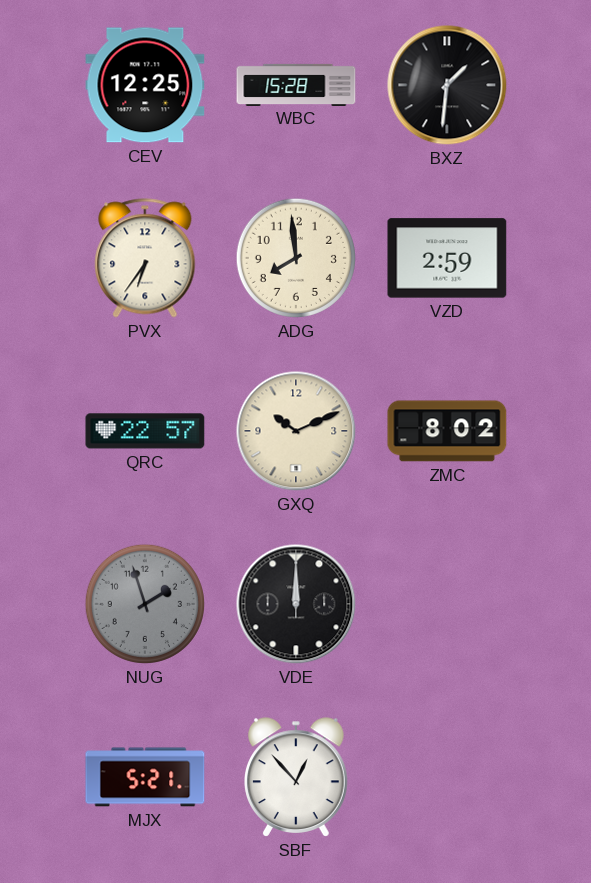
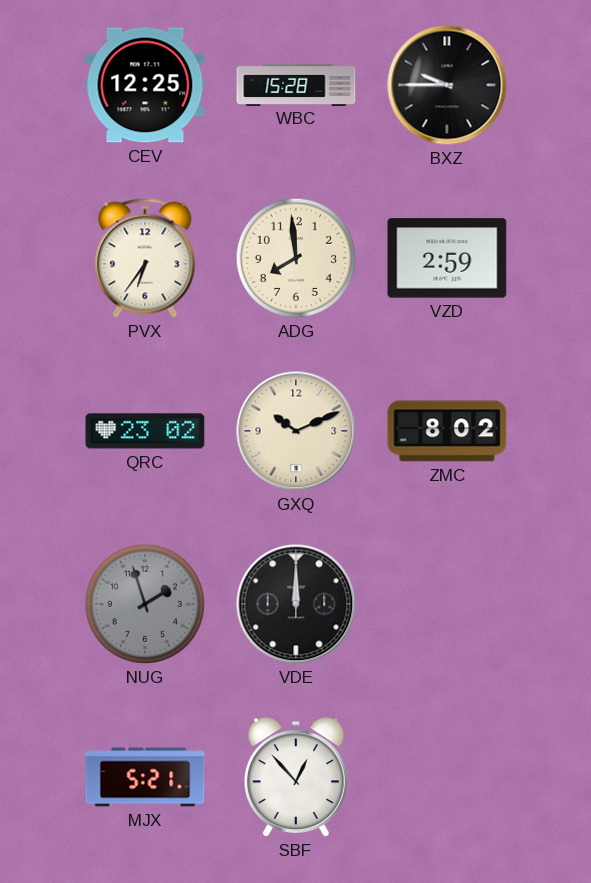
BXZ: 1:31 -> 9:45 (447, 85)
QRC: 22:57 -> 23:02 (145, 431)
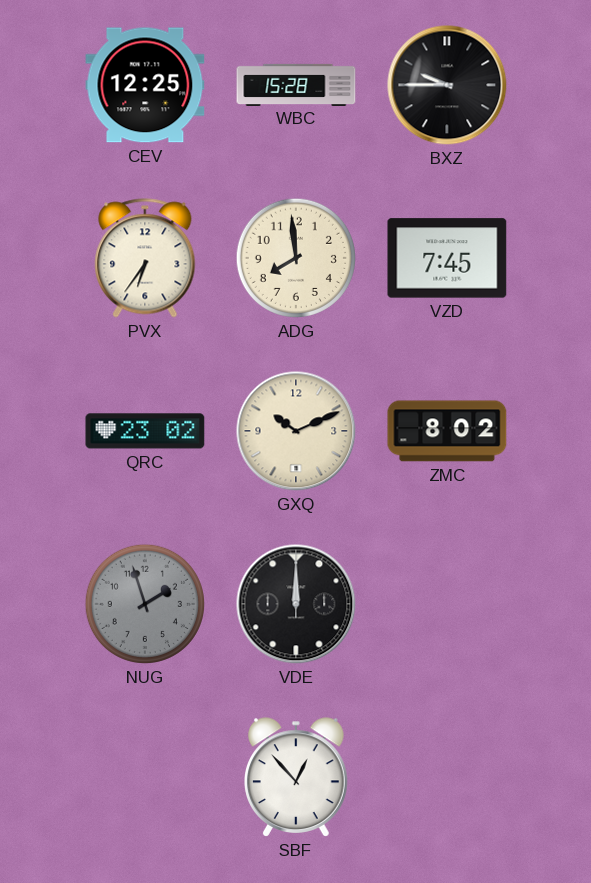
VZD: 2:59 -> 7:45 (447, 258)
MJX: 5:21 -> none (145, 777)
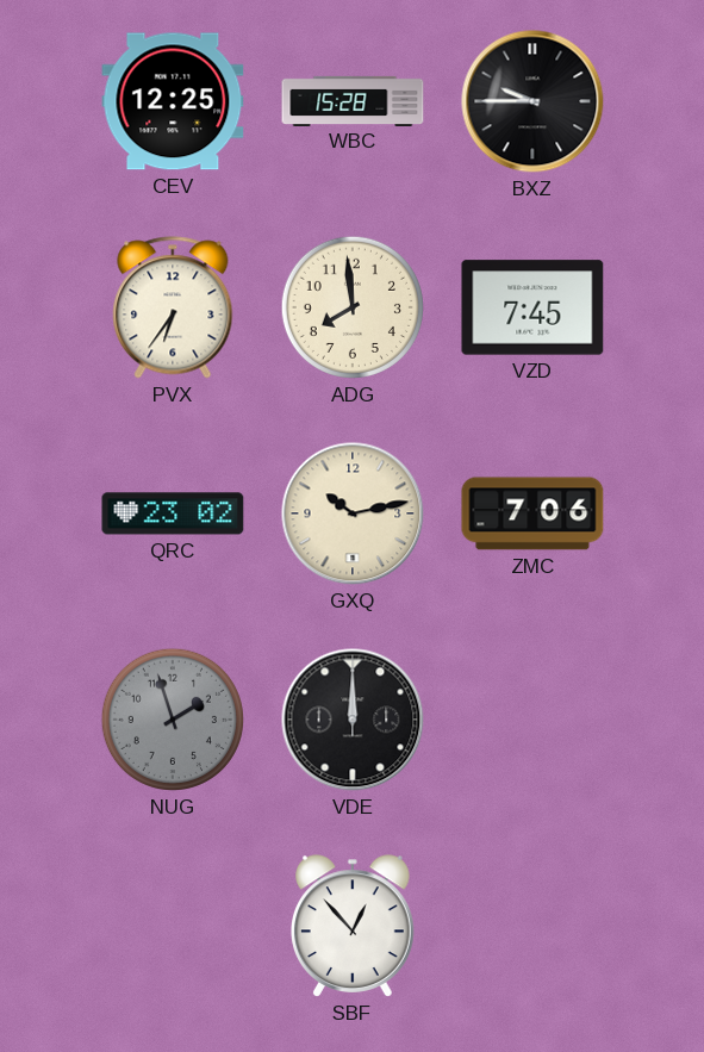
GXQ: 10:11 -> 10:13 (353, 513)
ZMC: 8:02 -> 7:06 (532, 513)
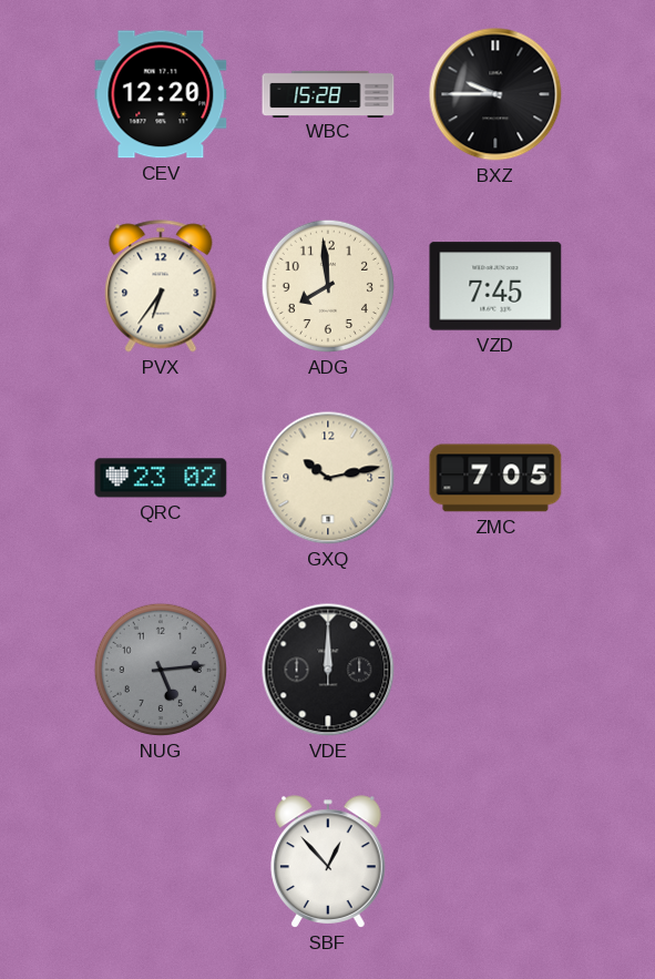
CEV: 12:25 -> 12:20 (161, 94)
ZMC: 7:06 -> 7:05 (495, 478)
NUG: 1:57 -> 5:14 (161, 670)
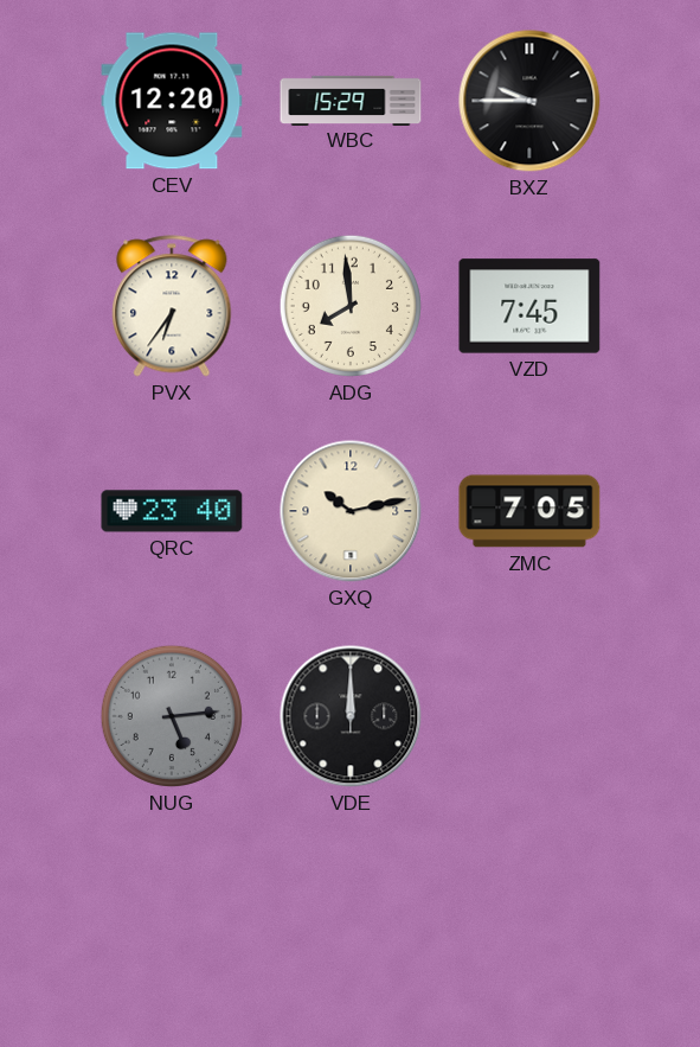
WBC: 15:28 -> 15:29 (351, 100)
QRC: 23:02 -> 23:40 (172, 511)
SBF: 12:53 -> none (329, 861)
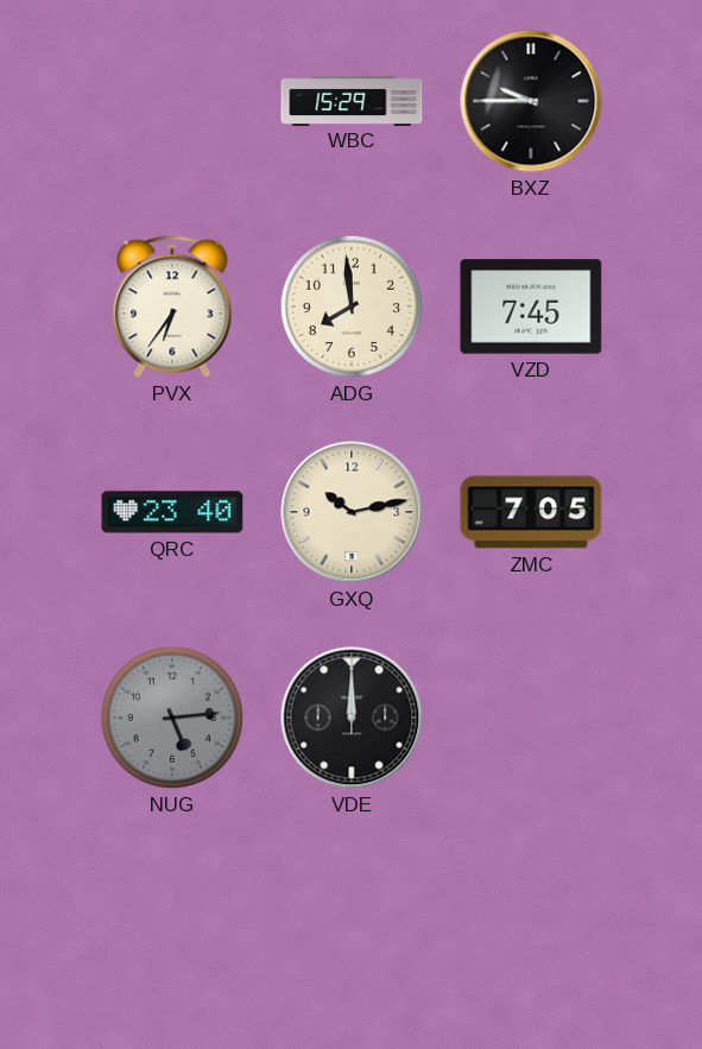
CEV: 12:20 -> none (172, 101)
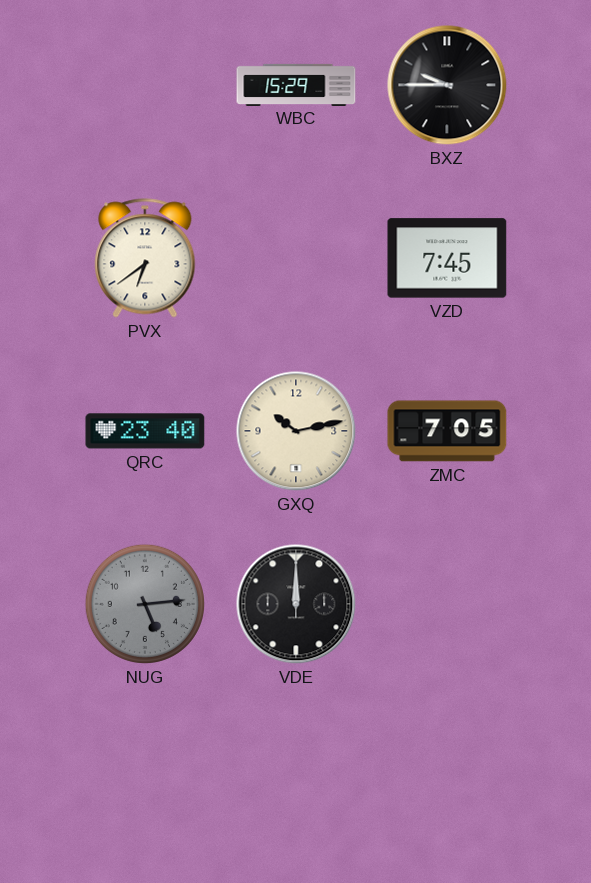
PVX: 6:36 -> 6:39 (145, 258)
ADG: 7:59 -> none (352, 307)
